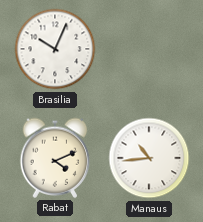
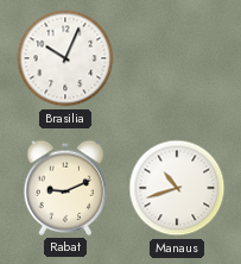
Rabat: 4:11 -> 9:11 (65, 188)
Manaus: 10:44 -> 10:42 (177, 188)
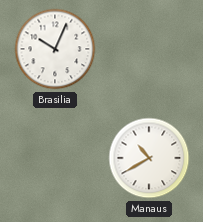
Rabat: 9:11 -> none (65, 188)
Manaus: 10:42 -> 10:40 (149, 158)
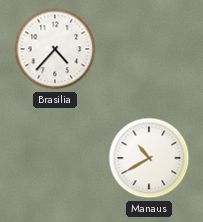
Brasilia: 10:04 -> 4:37 (55, 49)
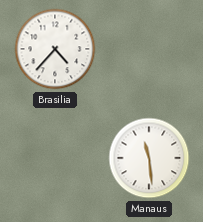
Manaus: 10:40 -> 11:29 (149, 158)
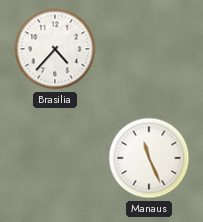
Manaus: 11:29 -> 11:26 (149, 158)
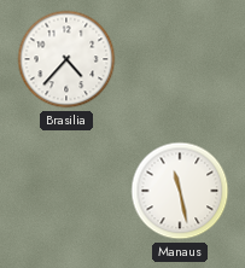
Manaus: 11:26 -> 11:28 (180, 191)
